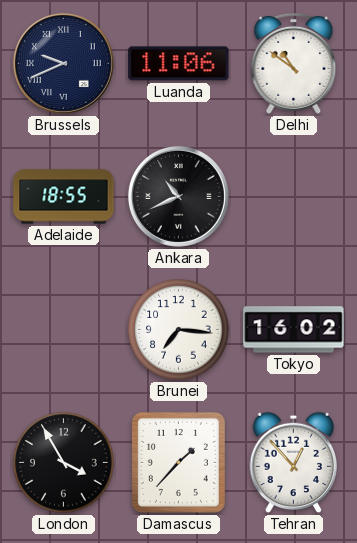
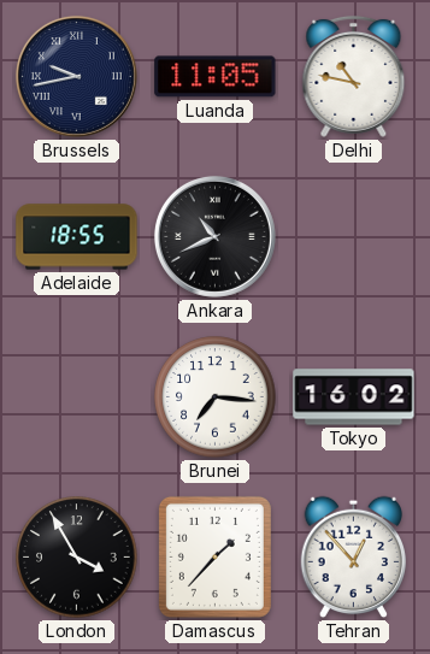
Brussels: 9:41 -> 9:43 (76, 76)
Luanda: 11:06 -> 11:05 (216, 77)
Delhi: 10:51 -> 10:47 (354, 76)
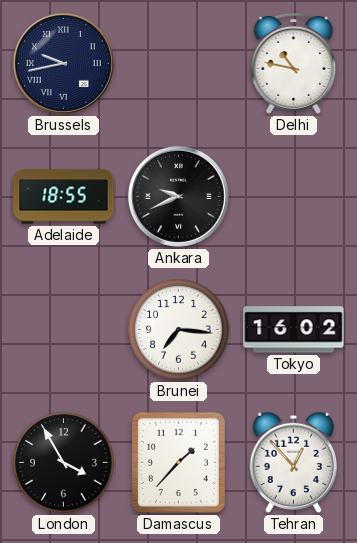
Luanda: 11:05 -> none (216, 77)
Ankara: 10:41 -> 9:41 (178, 196)
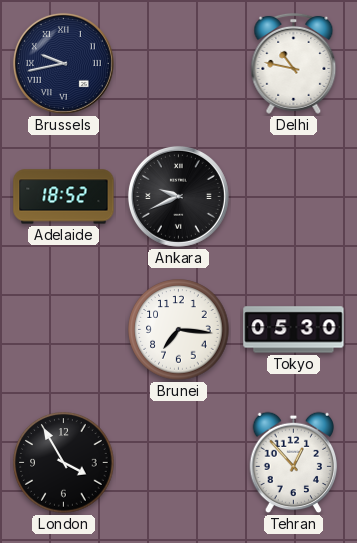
Adelaide: 18:55 -> 18:52 (64, 197)
Tokyo: 16:02 -> 05:30 (294, 330)
Damascus: 1:37 -> none (178, 462)
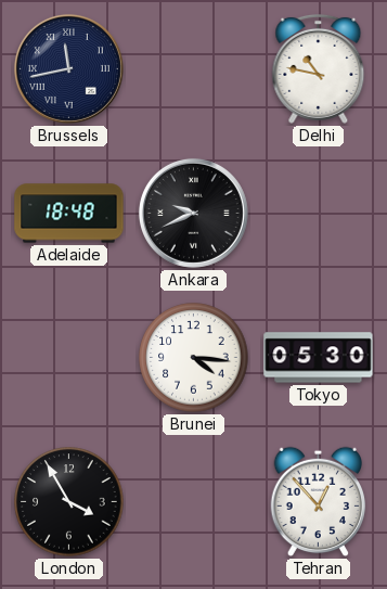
Brussels: 9:43 -> 11:43 (68, 68)
Adelaide: 18:52 -> 18:48 (69, 214)
Brunei: 7:16 -> 4:16 (194, 358)
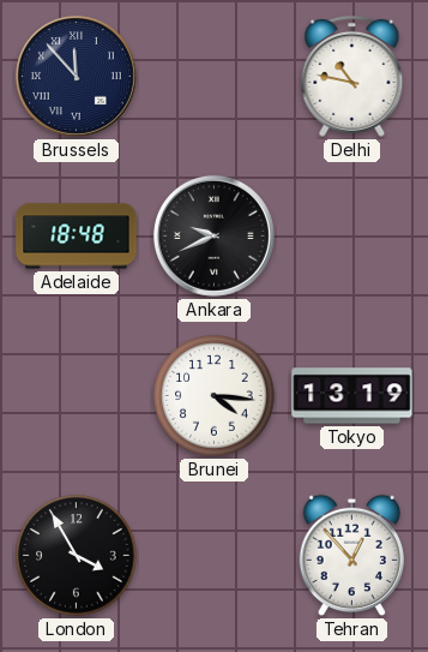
Brussels: 11:43 -> 11:53 (76, 76)
Tokyo: 05:30 -> 13:19 (352, 396)
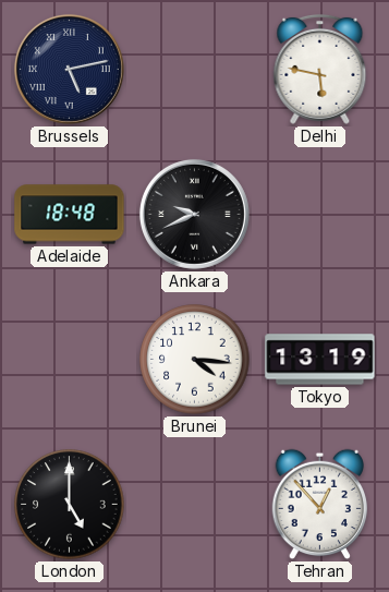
Brussels: 11:53 -> 5:13 (69, 69)
Delhi: 10:47 -> 5:47 (320, 69)
London: 3:55 -> 5:00 (70, 505)
